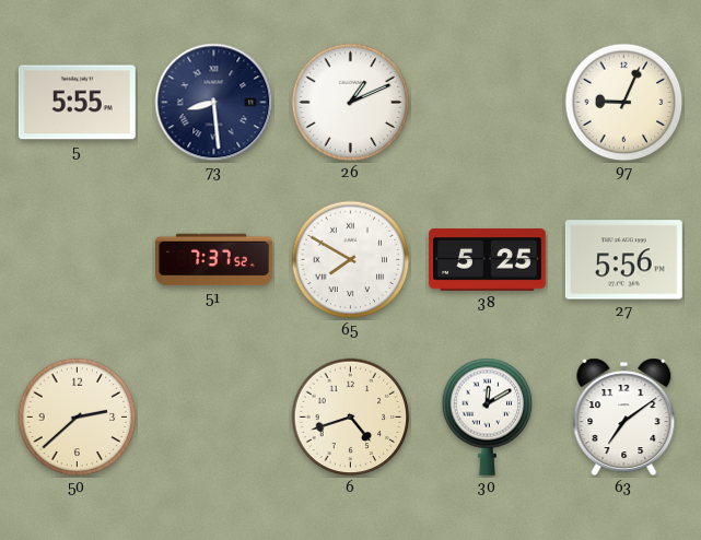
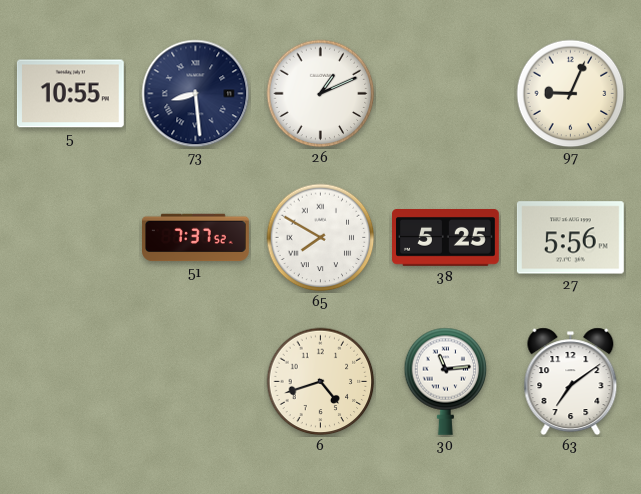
5: 5:55 -> 10:55 (70, 94)
50: 2:38 -> none (78, 418)
30: 12:10 -> 11:14 (446, 381)
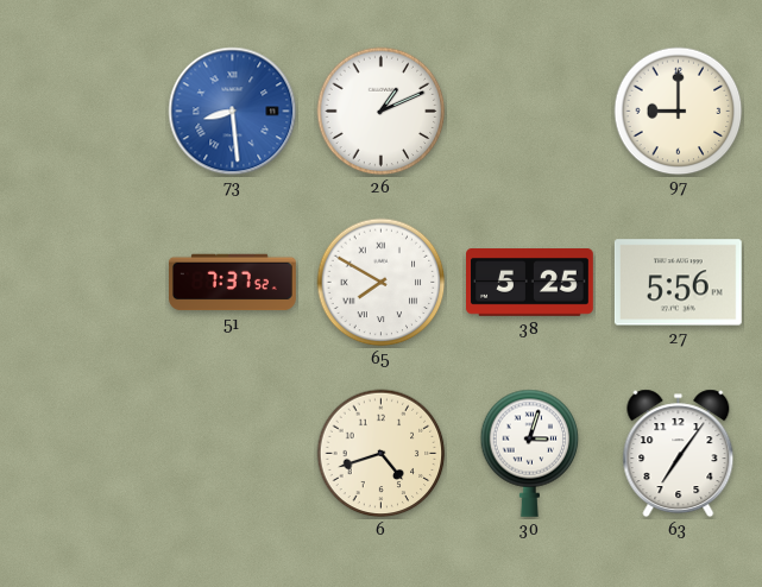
5: 10:55 -> none (70, 94)
73 dial: navy -> blue (233, 112)
97: 9:04 -> 9:00 (679, 112)
30: 11:14 -> 3:03 (530, 453)
63: 7:09 -> 7:06 (679, 454)
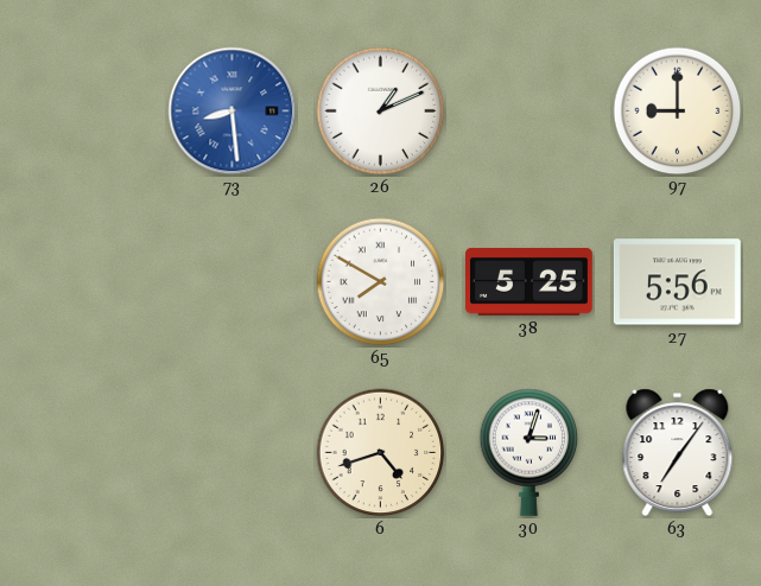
51: 7:37 -> none (233, 283)
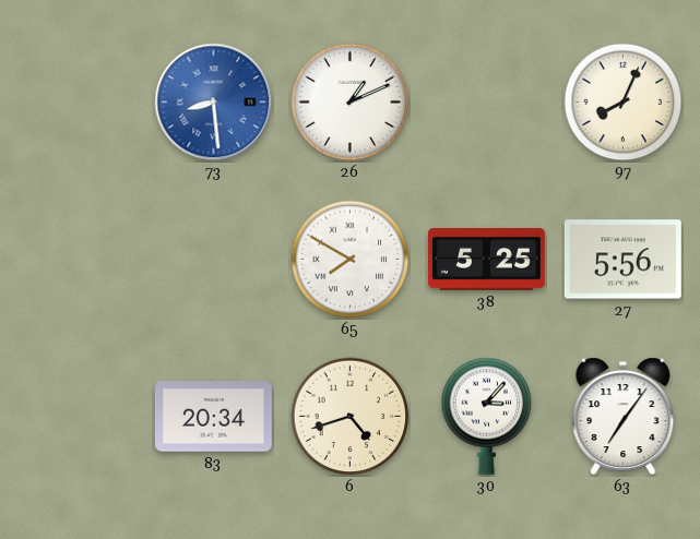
97: 9:00 -> 8:04 (624, 103)
83: none -> 20:34 (213, 417)
30: 3:03 -> 3:07 (487, 416)
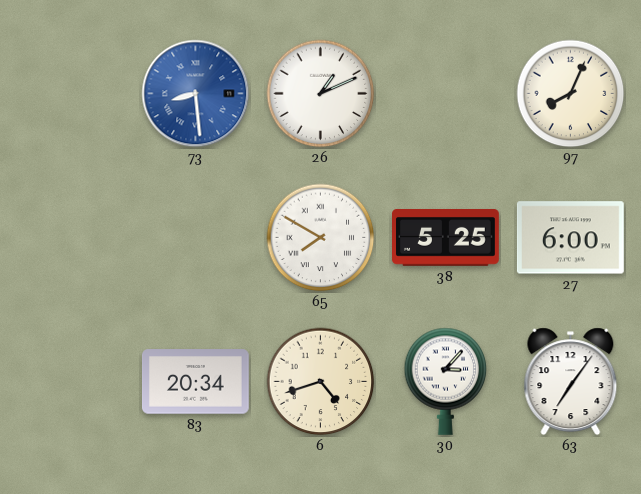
27: 5:56 -> 6:00 (570, 238)
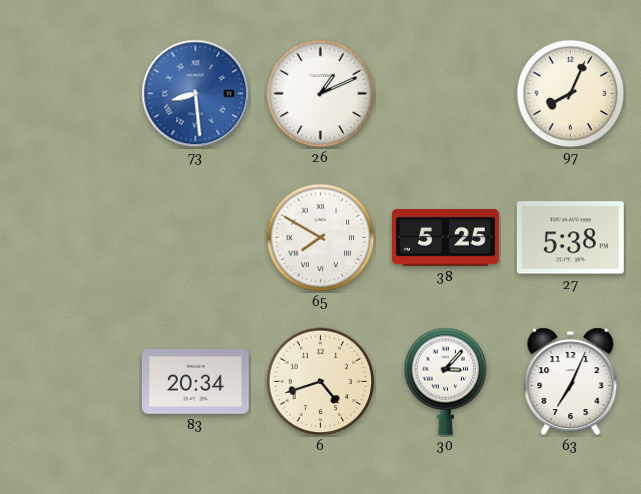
27: 6:00 -> 5:38 (570, 238)
63: 7:06 -> 7:04 (571, 382)
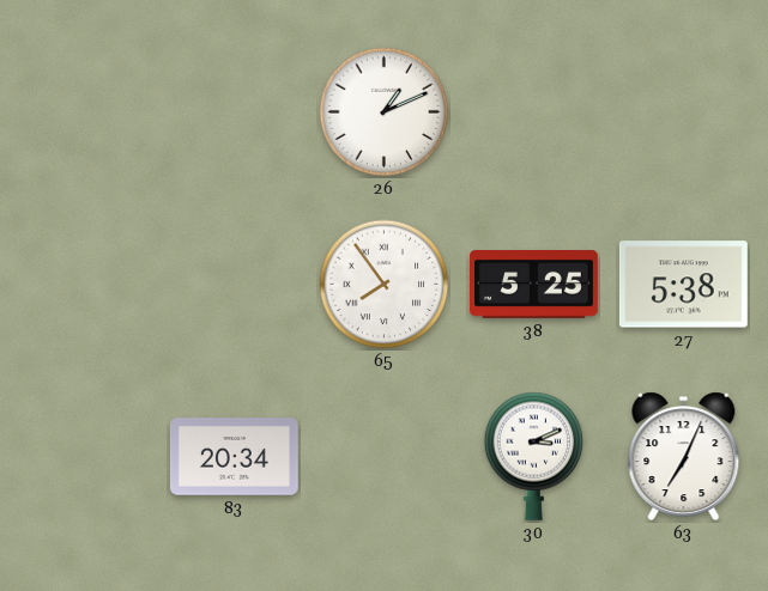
73: 8:29 -> none (196, 94)
97: 8:04 -> none (571, 94)
65: 7:50 -> 7:54 (385, 285)
6: 4:42 -> none (321, 382)
30: 3:07 -> 3:11 (534, 456)
